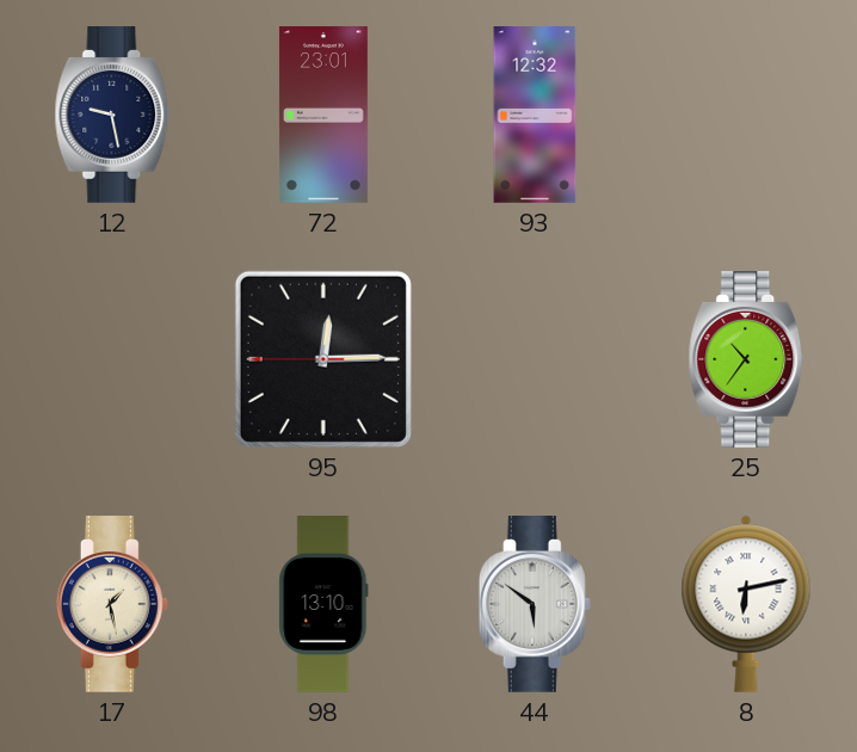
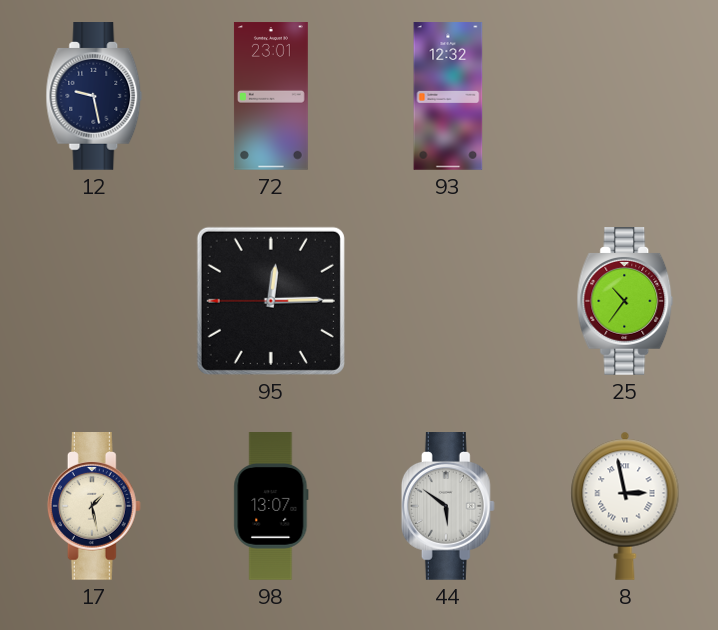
98: 13:10 -> 13:07 (271, 506)
8: 6:13 -> 2:58 (625, 506)
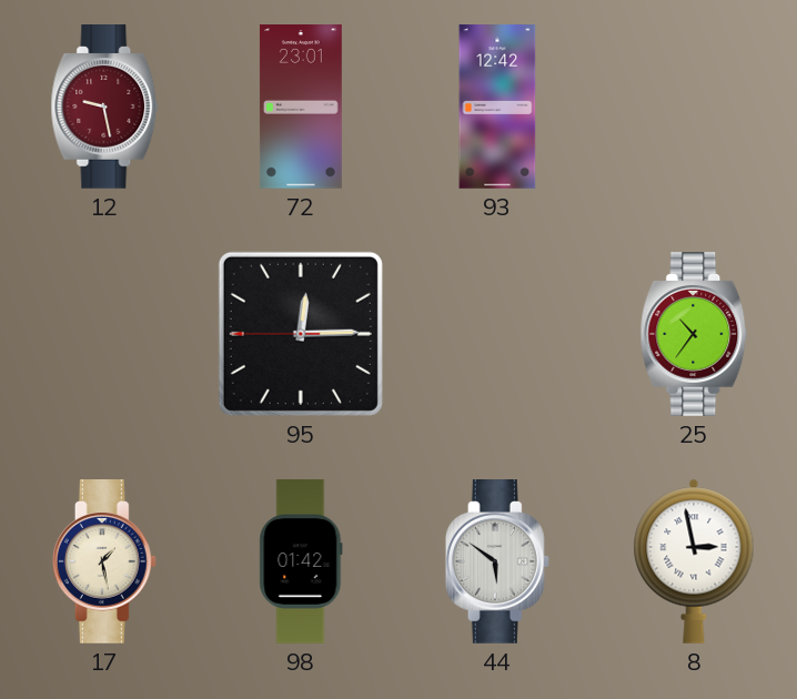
12 dial: navy -> burgundy (104, 108)
93: 12:32 -> 12:42 (497, 107)
98: 13:07 -> 01:42 (301, 561)
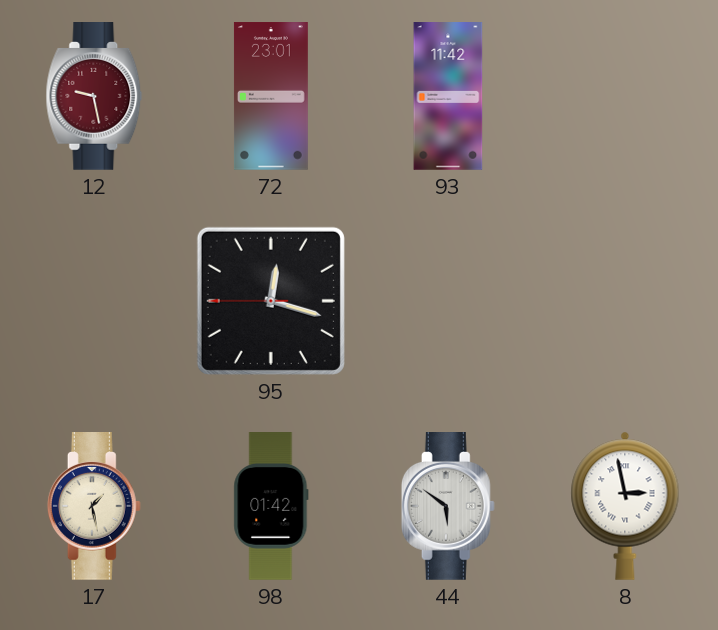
93: 12:42 -> 11:42 (448, 96)
95: 12:14 -> 12:17 (271, 301)
25: 10:36 -> none (694, 335)
